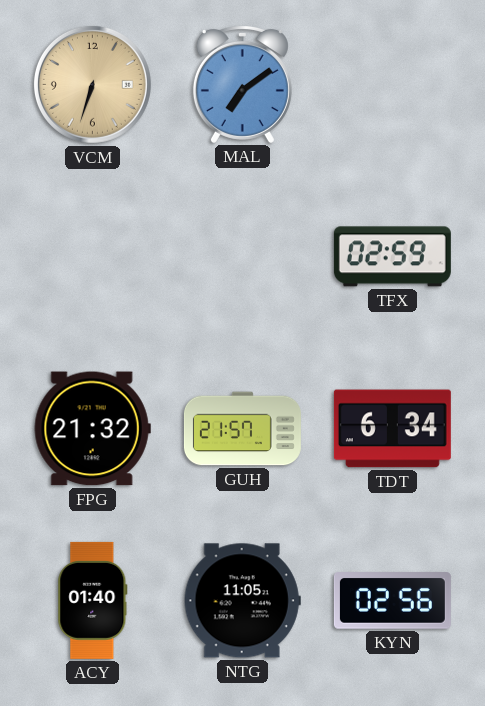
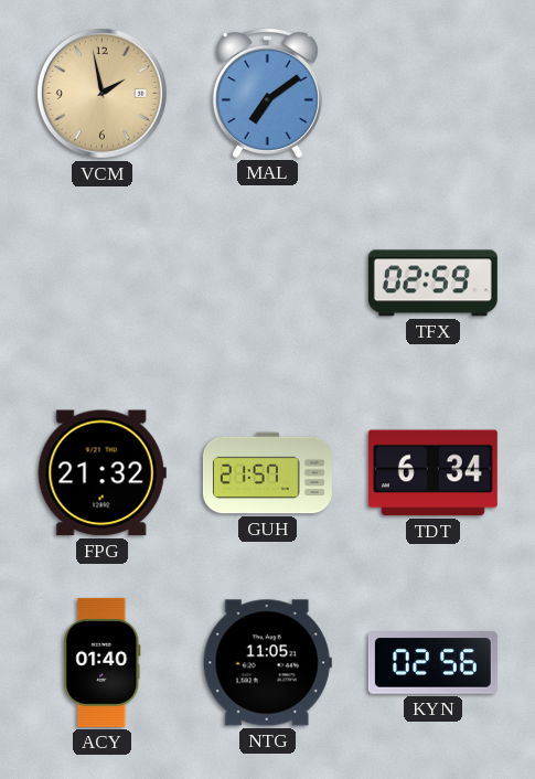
VCM: 6:33 -> 1:58 (101, 93)
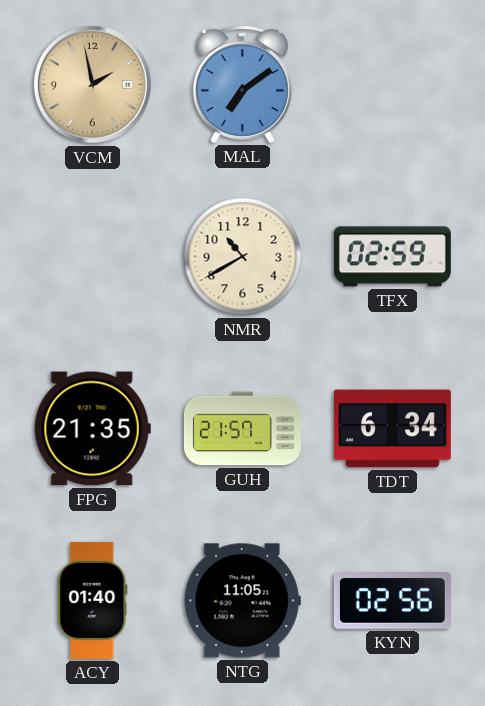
NMR: none -> 10:40 (243, 257)
FPG: 21:32 -> 21:35 (92, 429)
